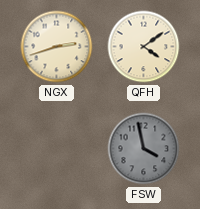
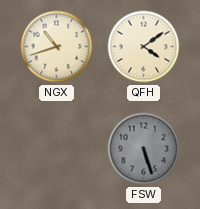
NGX: 2:42 -> 10:42 (57, 47)
FSW: 3:58 -> 5:27 (144, 149)
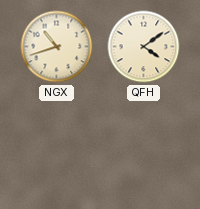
FSW: 5:27 -> none (144, 149)
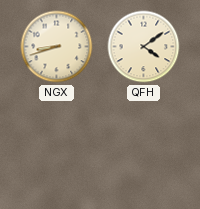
NGX: 10:42 -> 8:42 (57, 47)
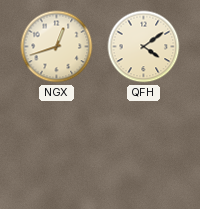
NGX: 8:42 -> 12:42 (57, 47)
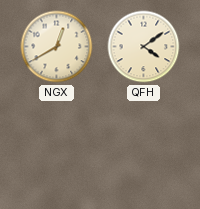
NGX: 12:42 -> 12:40 (57, 47)
